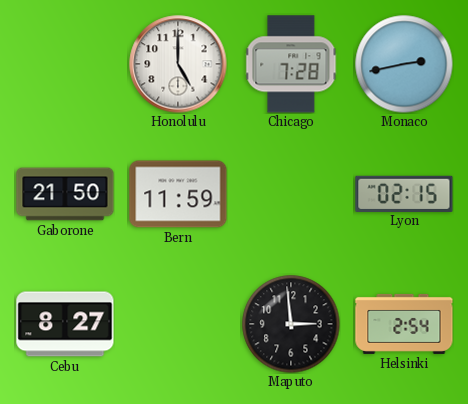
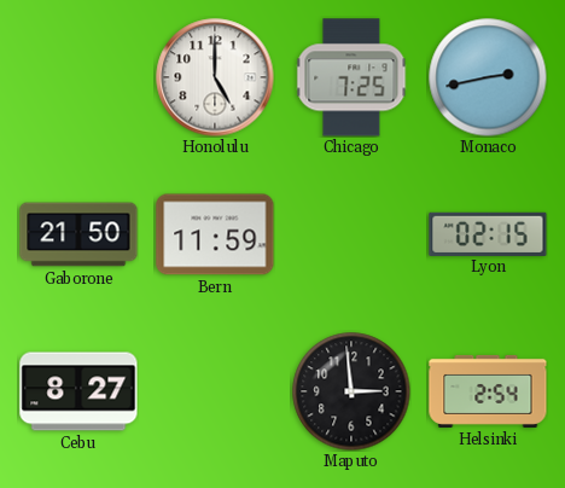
Chicago: 7:28 -> 7:25 (351, 77)
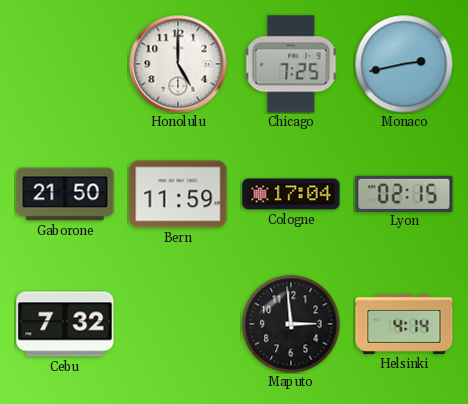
Cologne: none -> 17:04 (291, 194)
Cebu: 8:27 -> 7:32 (65, 324)
Helsinki: 2:54 -> 4:14 (404, 324)
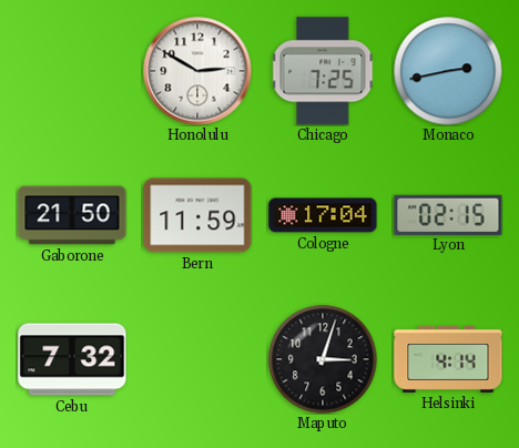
Honolulu: 5:00 -> 2:50 (197, 71)
Maputo: 2:59 -> 3:03 (323, 359)
